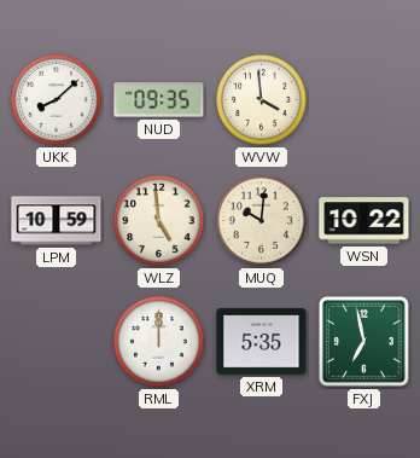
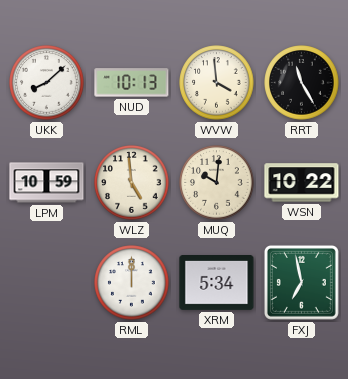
NUD: 09:35 -> 10:13 (132, 83)
RRT: none -> 11:25 (302, 83)
XRM: 5:35 -> 5:34 (217, 283)
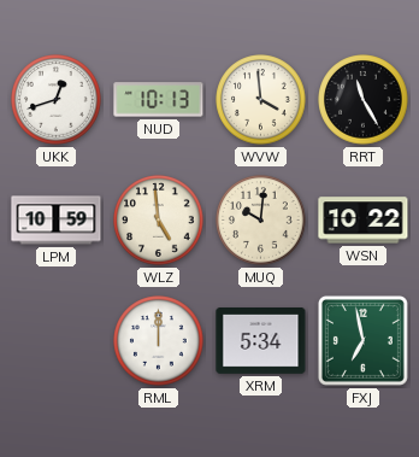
UKK: 8:08 -> 12:42 (57, 100)
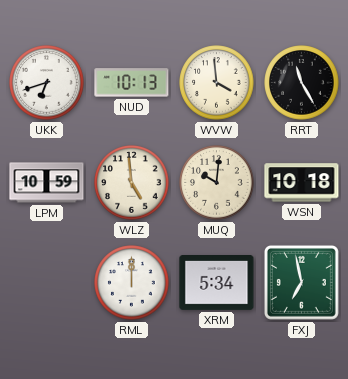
UKK: 12:42 -> 6:42 (47, 83)
WSN: 10:22 -> 10:18 (302, 183)
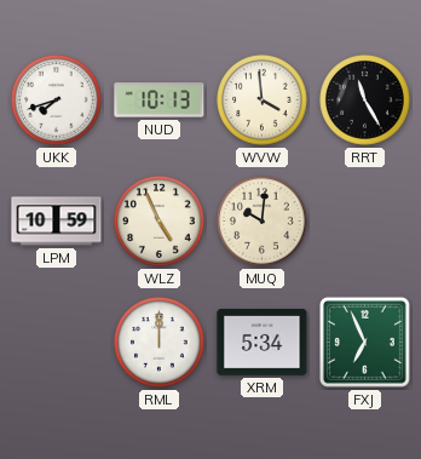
UKK: 6:42 -> 7:42 (57, 101)
WLZ: 4:59 -> 4:56 (160, 222)
WSN: 10:18 -> none (302, 183)
FXJ: 6:58 -> 6:56 (364, 342)
